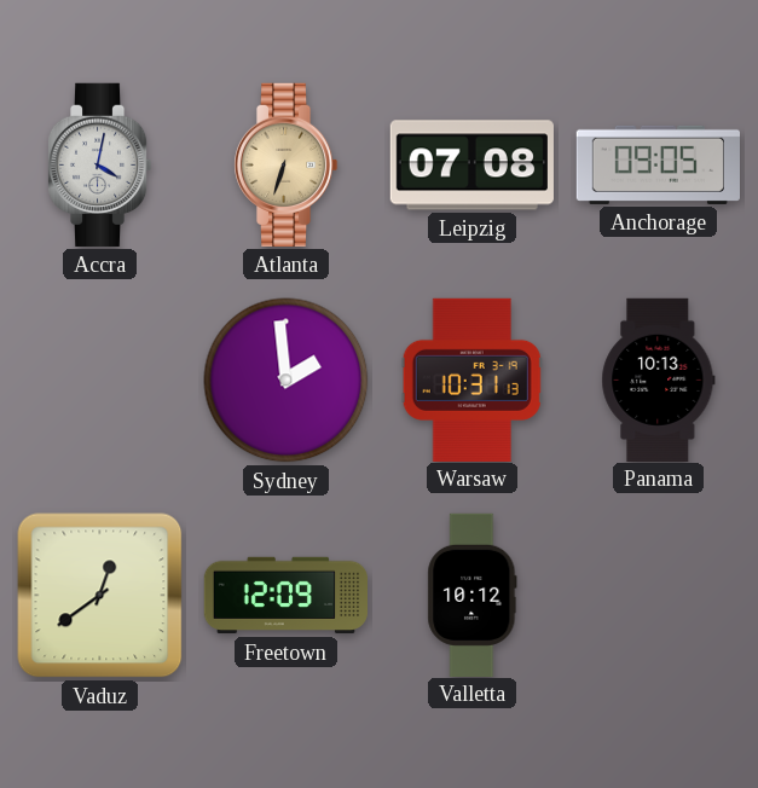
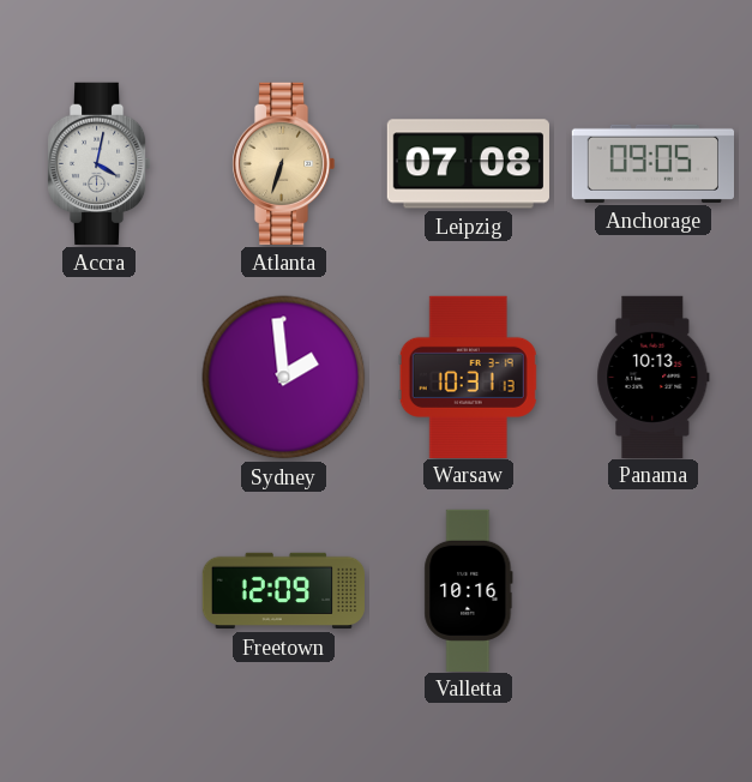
Vaduz: 12:39 -> none (100, 596)
Valletta: 10:12 -> 10:16 (469, 590)
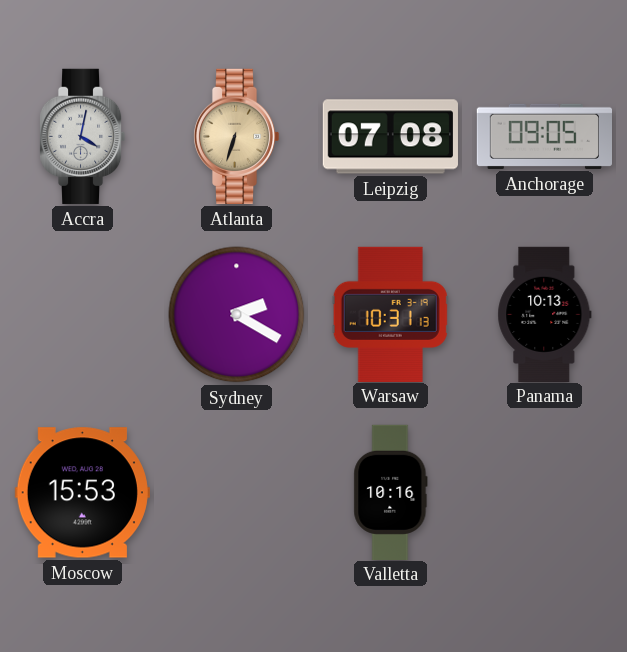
Sydney: 1:59 -> 2:20 (237, 315)
Moscow: none -> 15:53 (82, 493)
Freetown: 12:09 -> none (283, 591)
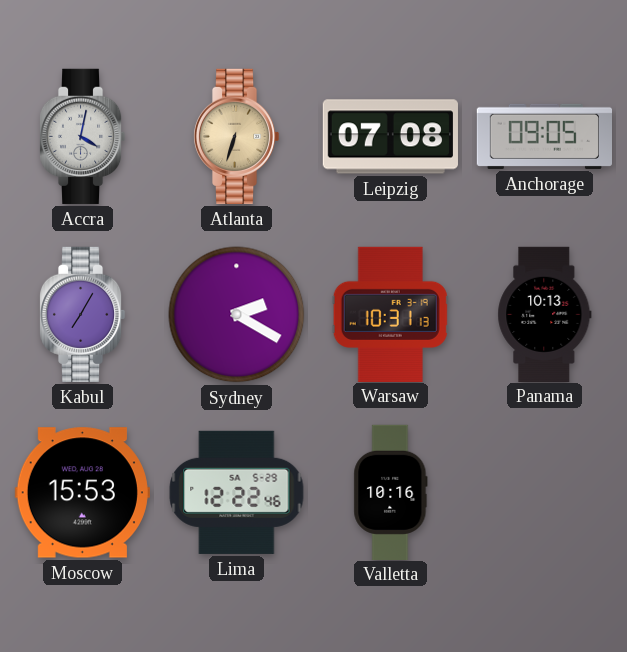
Kabul: none -> 7:05 (82, 314)
Lima: none -> 12:22 (237, 492)
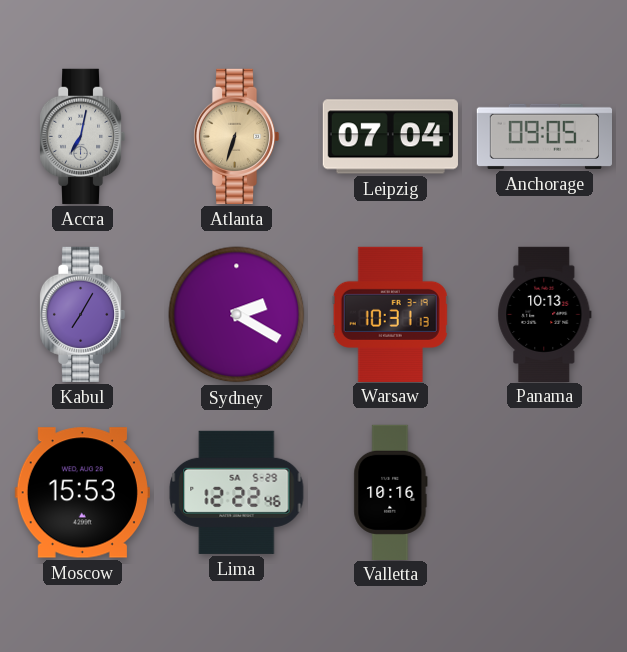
Accra: 4:02 -> 7:02 (82, 136)
Leipzig: 07:08 -> 07:04 (390, 137)
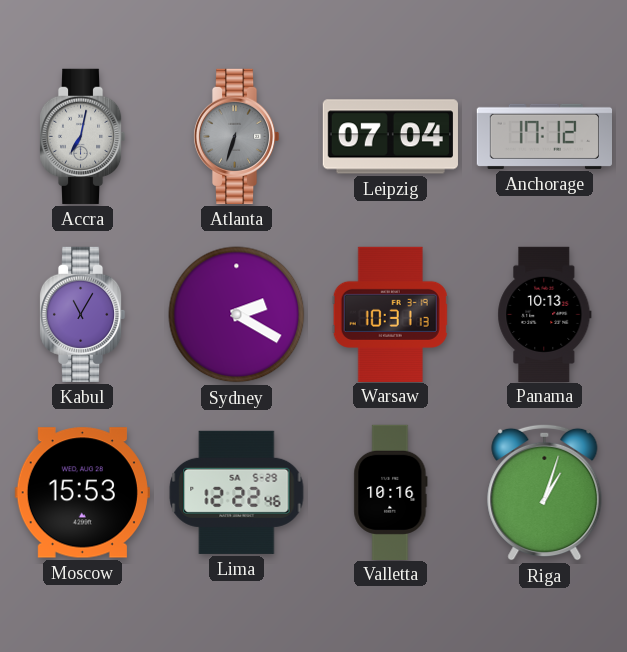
Atlanta dial: champagne -> grey (236, 136)
Anchorage: 09:05 -> 17:12 (544, 136)
Kabul: 7:05 -> 11:05 (82, 314)
Riga: none -> 1:03 (545, 492)
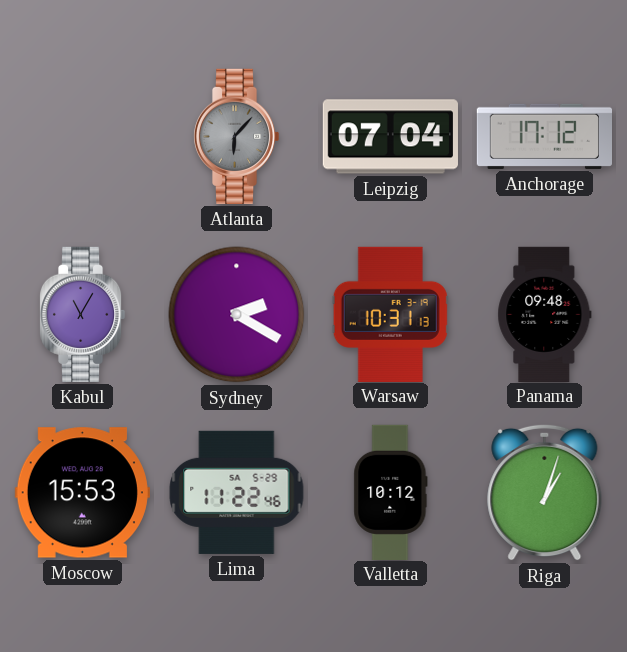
Accra: 7:02 -> none (82, 136)
Atlanta: 6:33 -> 6:07 (236, 136)
Panama: 10:13 -> 09:48 (545, 314)
Lima: 12:22 -> 11:22 (237, 492)
Valletta: 10:16 -> 10:12 (391, 492)
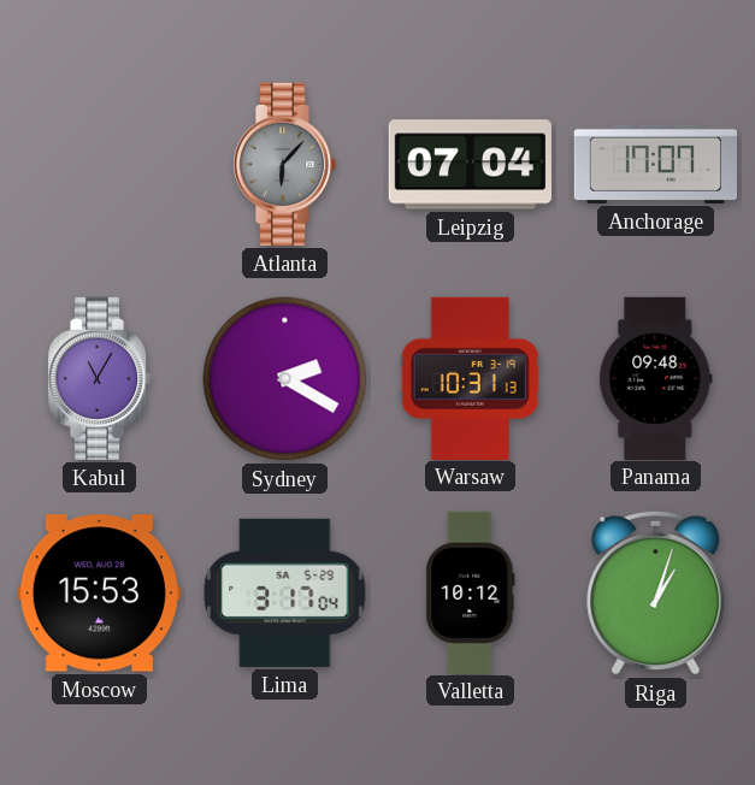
Anchorage: 17:12 -> 17:07 (655, 164)
Lima: 11:22 -> 3:17 (285, 592)
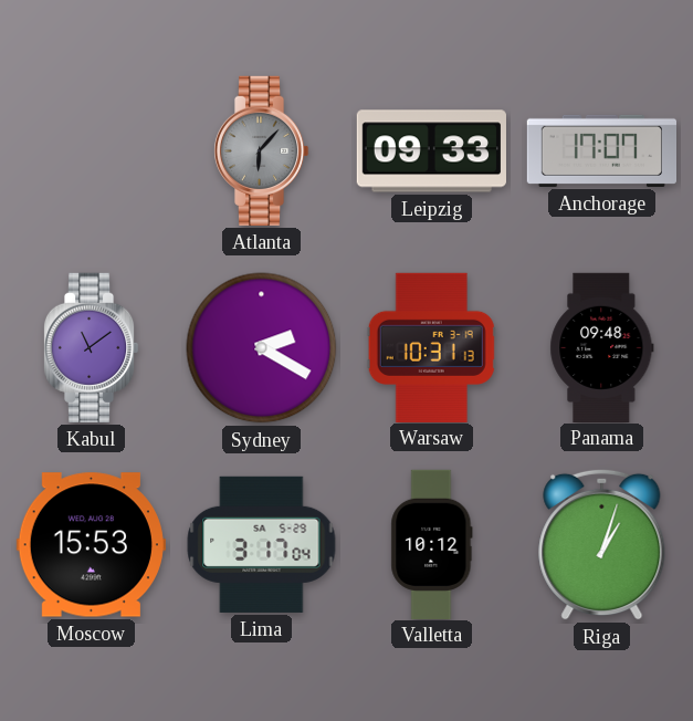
Leipzig: 07:04 -> 09:33 (431, 151)
Kabul: 11:05 -> 11:09 (91, 347)
